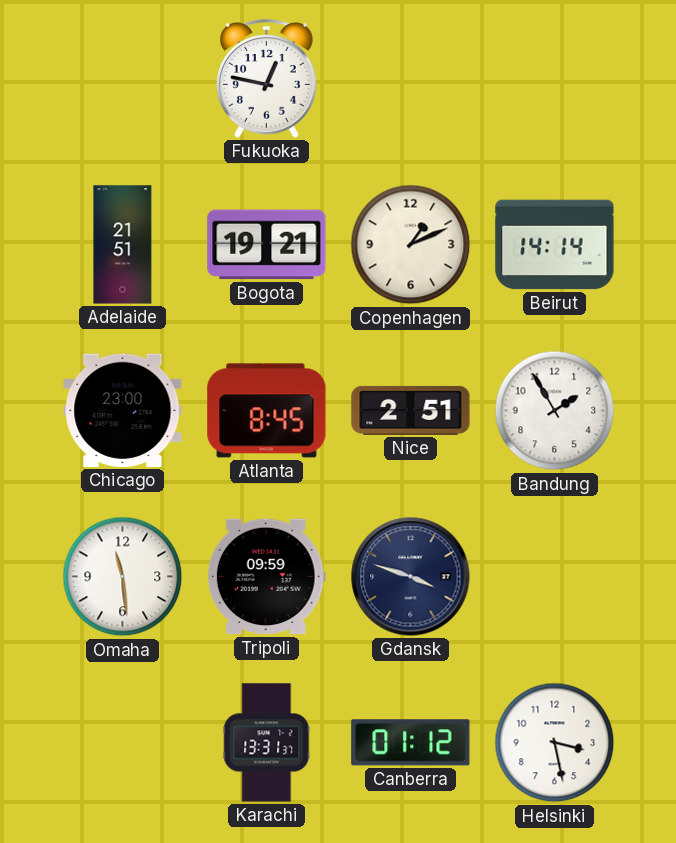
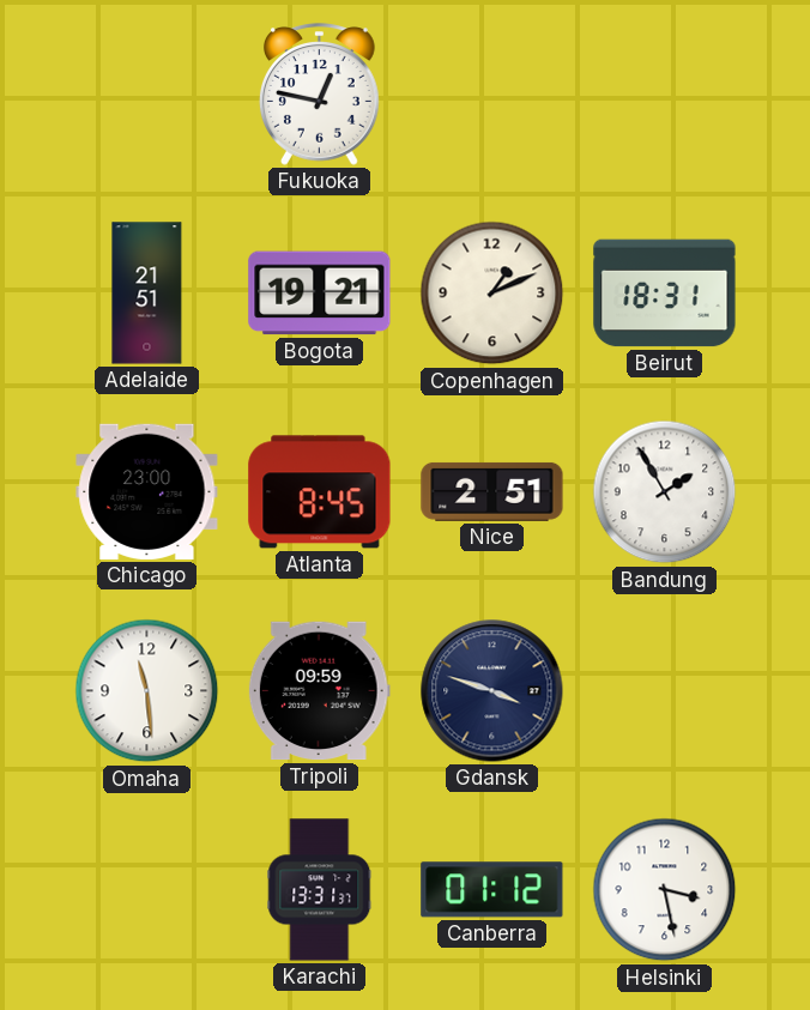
Beirut: 14:14 -> 18:31 (665, 294)
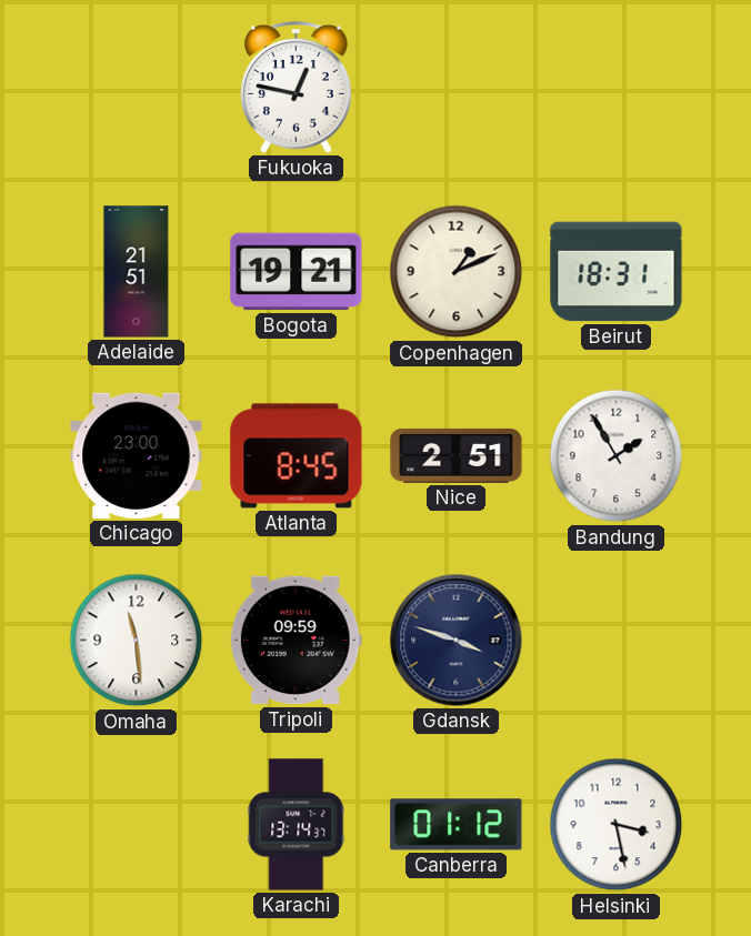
Karachi: 13:31 -> 13:14 (297, 825)
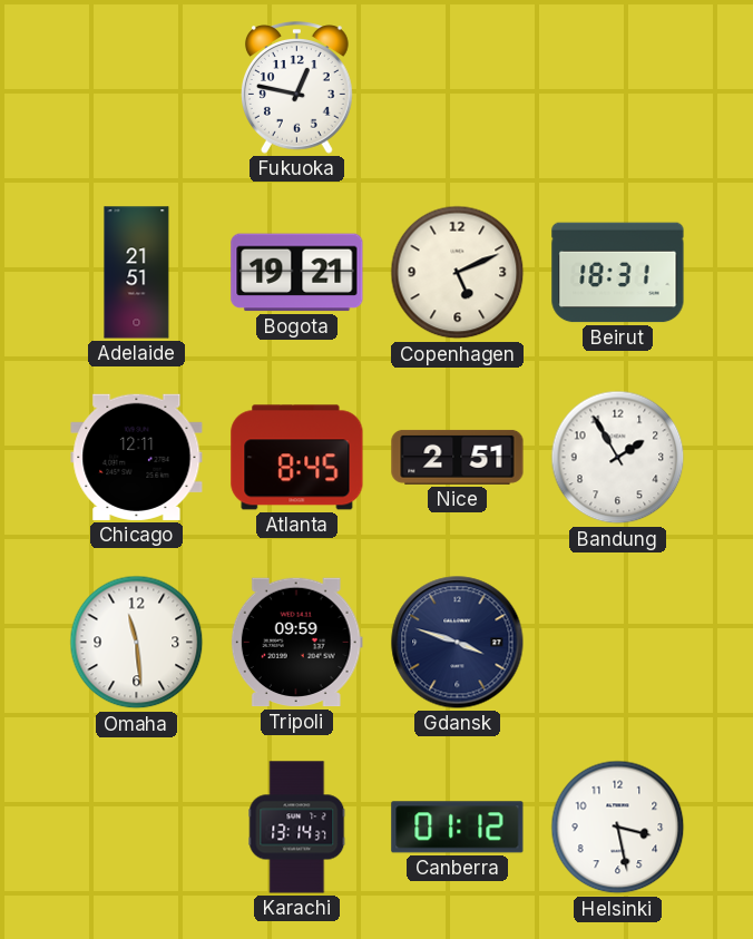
Copenhagen: 1:11 -> 5:11 (458, 273)
Chicago: 23:00 -> 12:11 (137, 457)
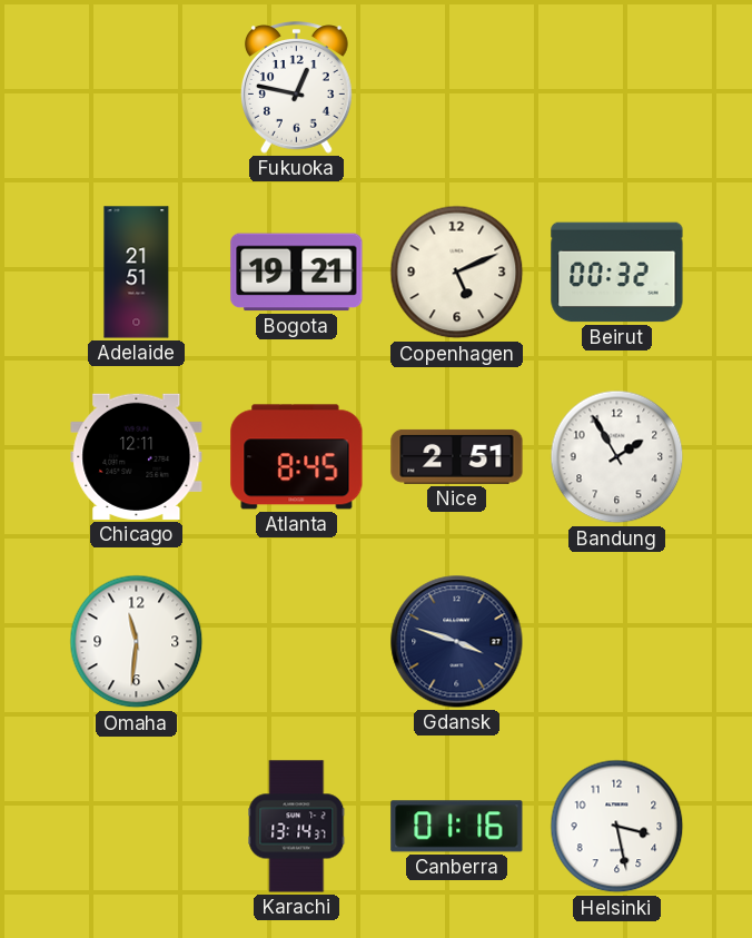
Beirut: 18:31 -> 00:32 (617, 273)
Omaha: 11:29 -> 11:31 (137, 642)
Tripoli: 09:59 -> none (296, 643)
Canberra: 01:12 -> 01:16 (457, 827)
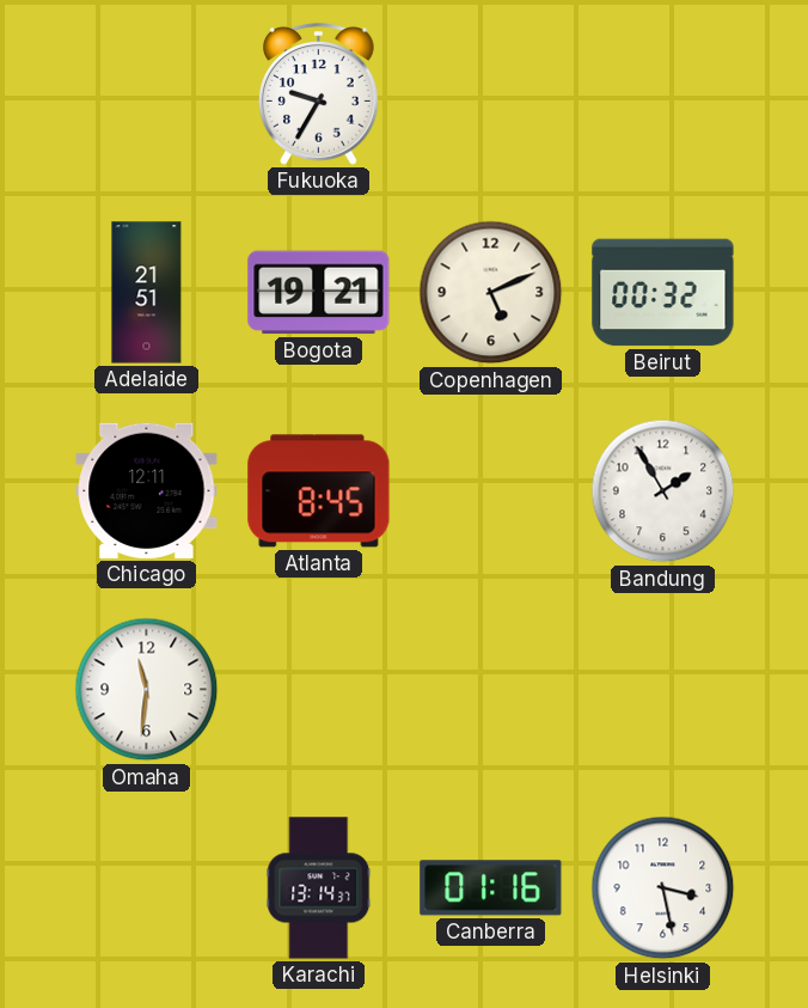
Fukuoka: 12:47 -> 9:35 (319, 94)
Nice: 2:51 -> none (457, 456)
Gdansk: 3:48 -> none (457, 642)
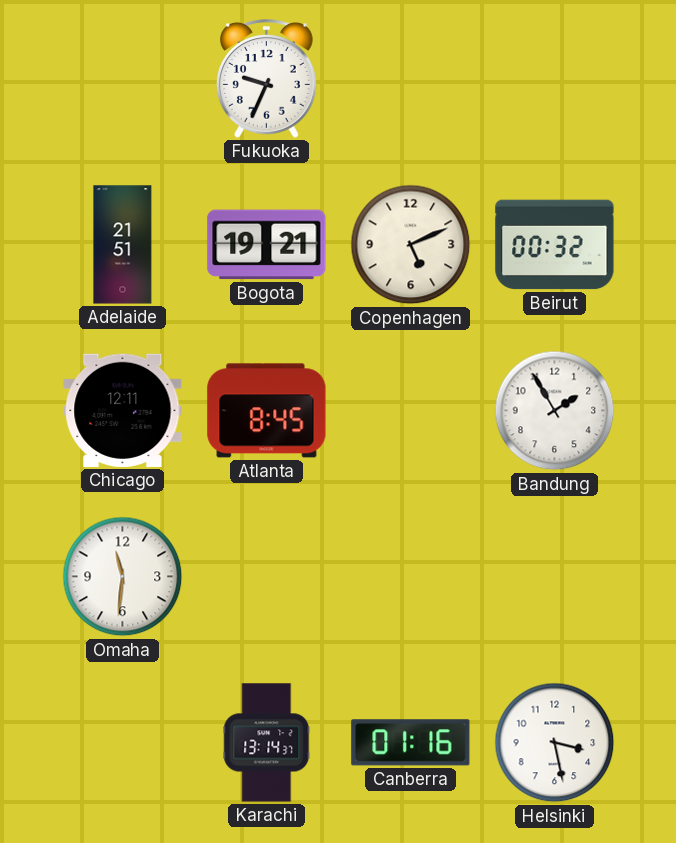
Fukuoka: 9:35 -> 9:34 (267, 79)
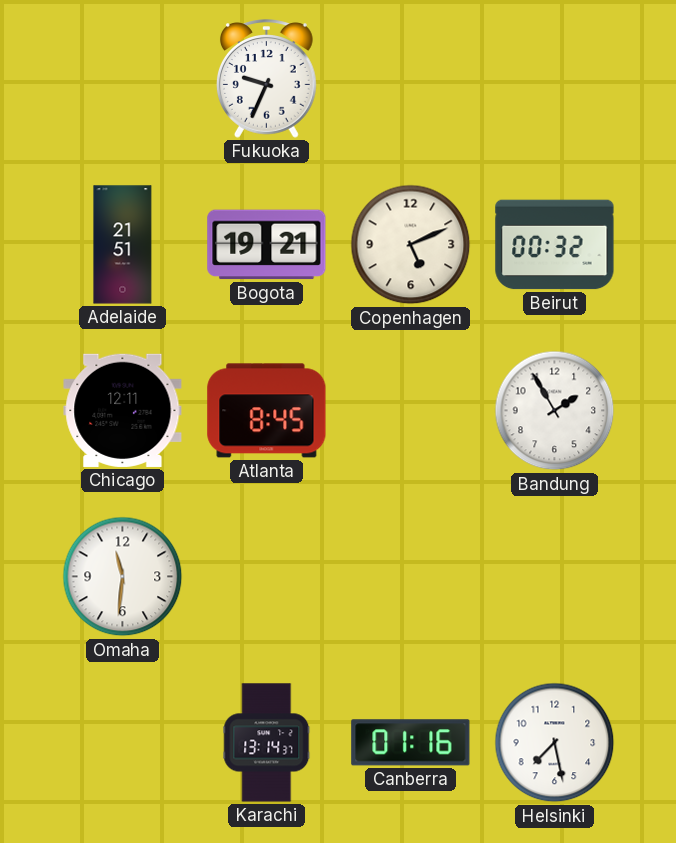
Helsinki: 3:28 -> 7:28 (555, 743)
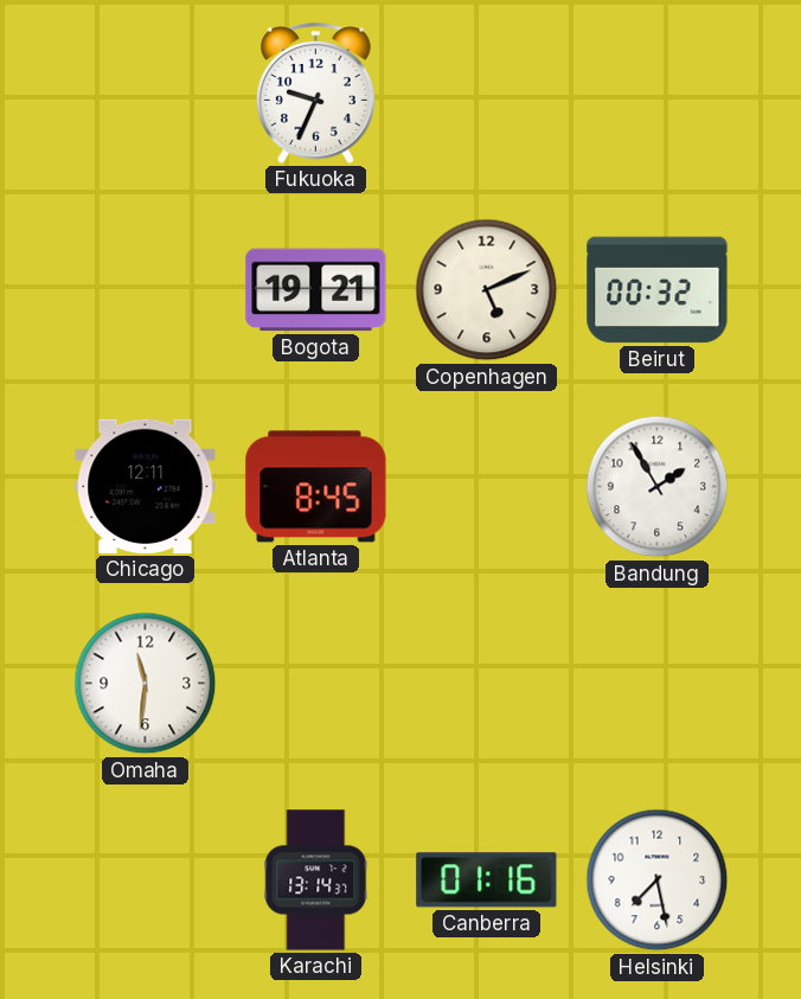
Adelaide: 21:51 -> none (123, 245)
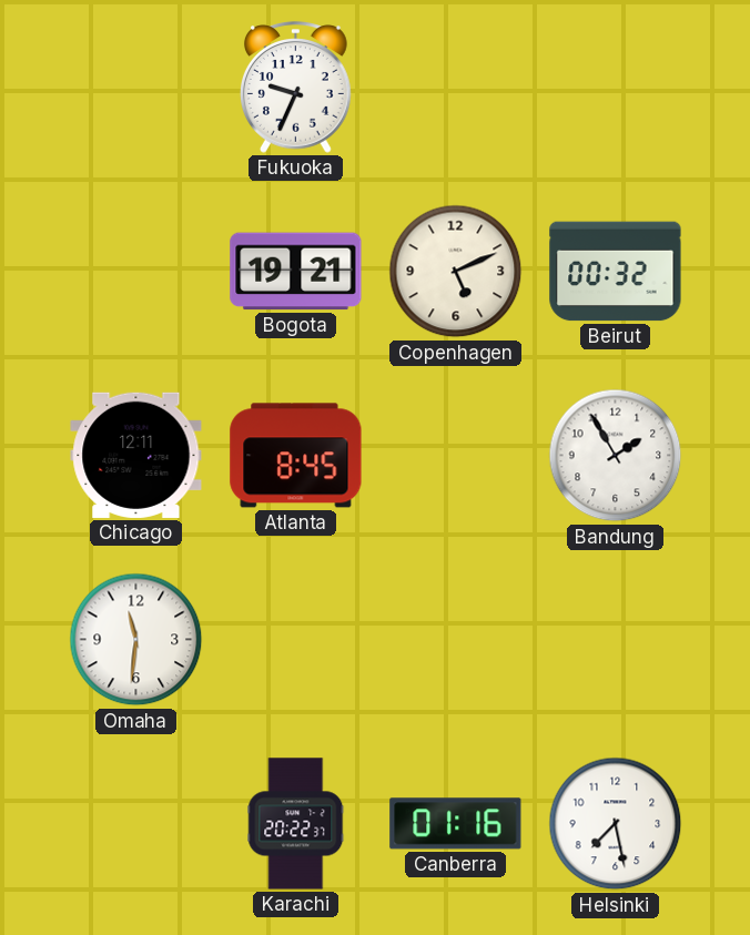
Karachi: 13:14 -> 20:22 (296, 824)
